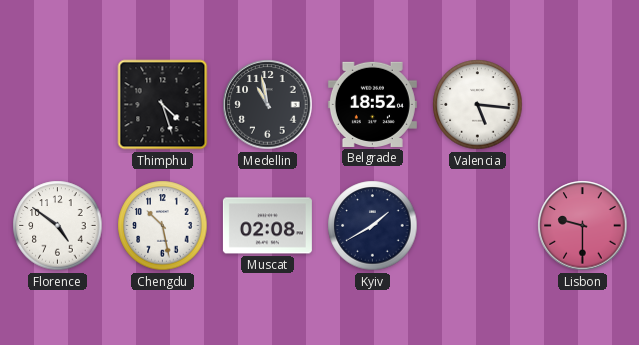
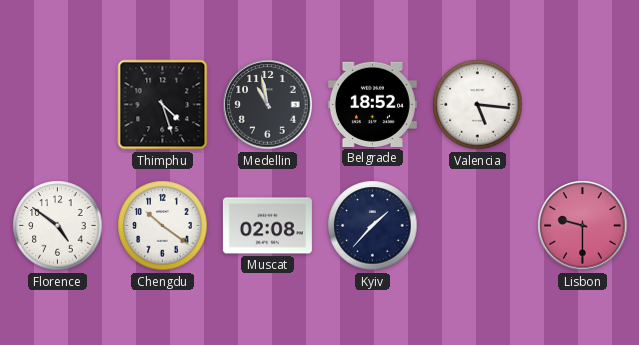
Chengdu: 10:28 -> 10:21 (163, 226)
Kyiv: 1:40 -> 1:37 (373, 226)
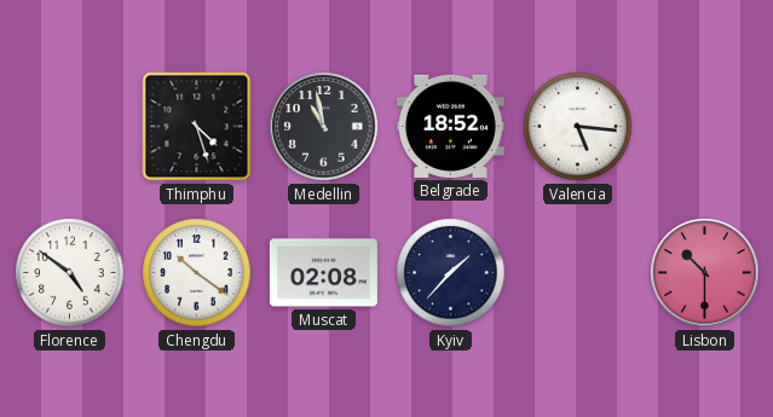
Lisbon: 9:30 -> 10:30 (705, 273)
